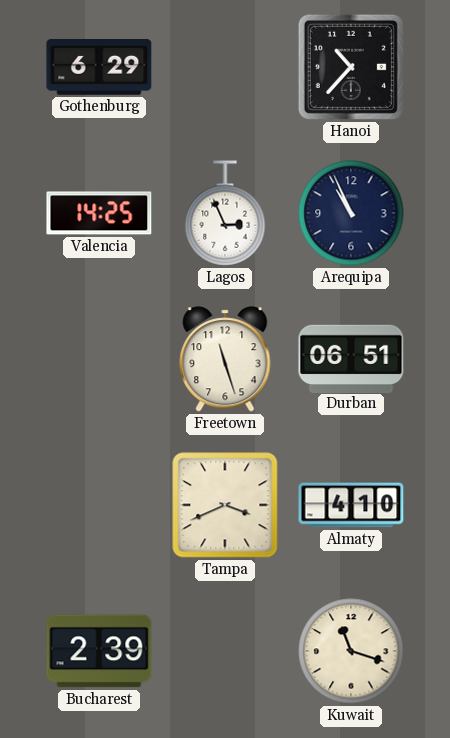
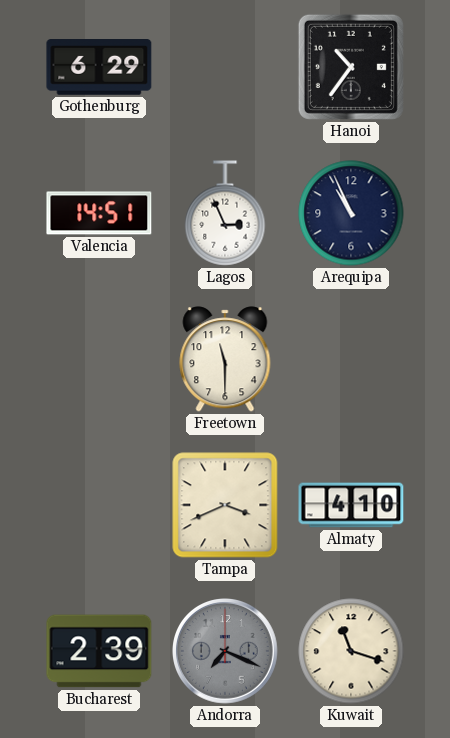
Hanoi: 10:37 -> 10:36 (351, 67)
Valencia: 14:25 -> 14:51 (99, 213)
Freetown: 11:27 -> 11:30 (225, 359)
Durban: 06:51 -> none (351, 358)
Andorra: none -> 7:19 (226, 652)
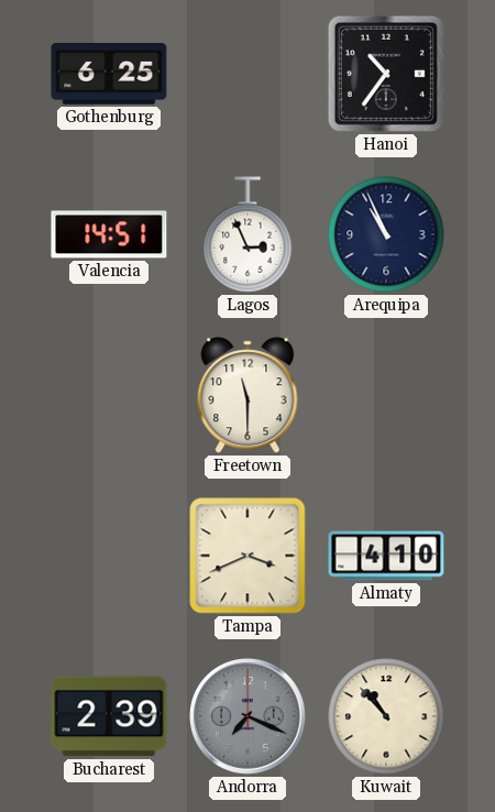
Gothenburg: 6:29 -> 6:25 (109, 75)
Kuwait: 11:18 -> 10:53 (386, 716)
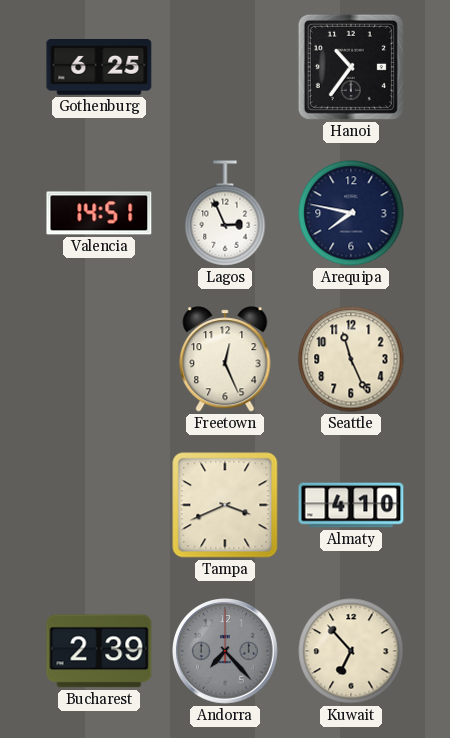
Arequipa: 10:56 -> 7:47 (351, 213)
Freetown: 11:30 -> 12:26 (225, 359)
Seattle: none -> 11:26 (351, 359)
Andorra: 7:19 -> 7:23 (226, 652)
Kuwait: 10:53 -> 6:53 (351, 651)
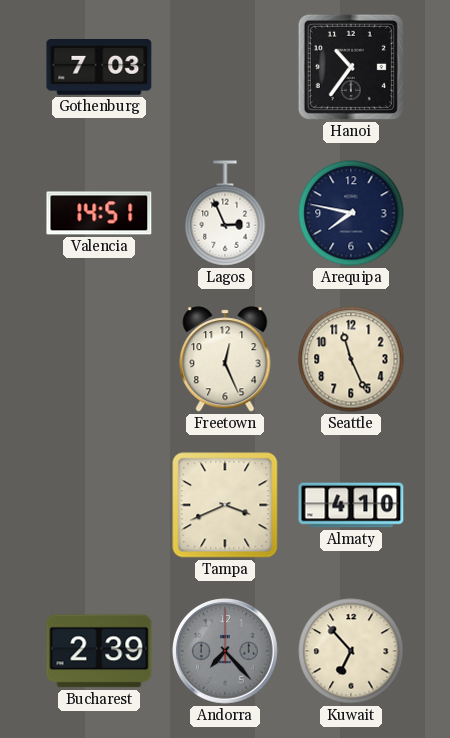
Gothenburg: 6:25 -> 7:03 (99, 68)
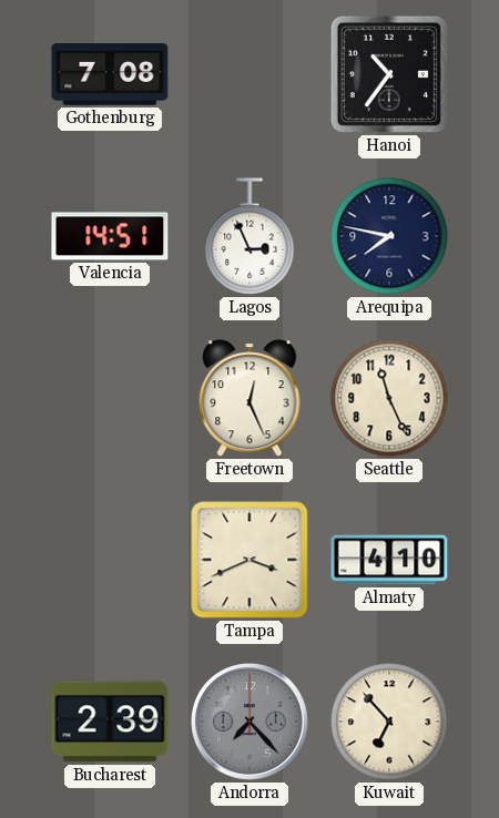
Gothenburg: 7:03 -> 7:08 (110, 75)
